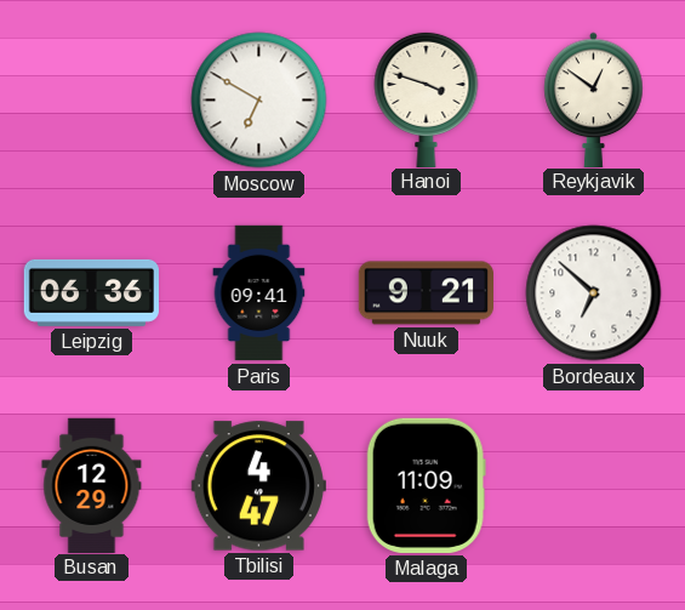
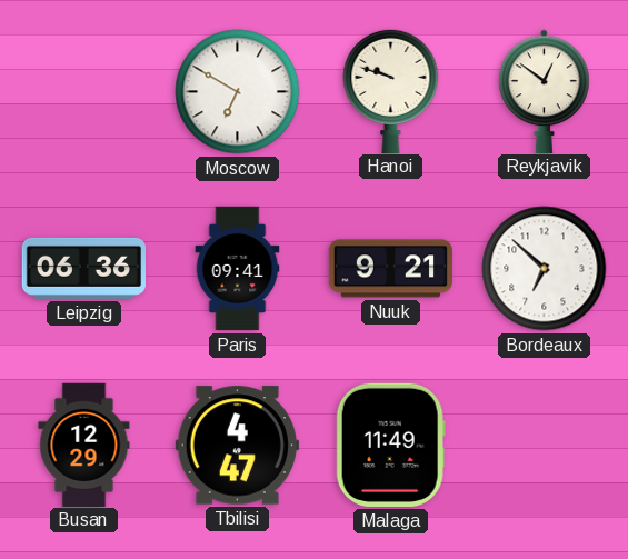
Hanoi: 3:48 -> 9:48 (391, 90)
Malaga: 11:09 -> 11:49 (390, 445)
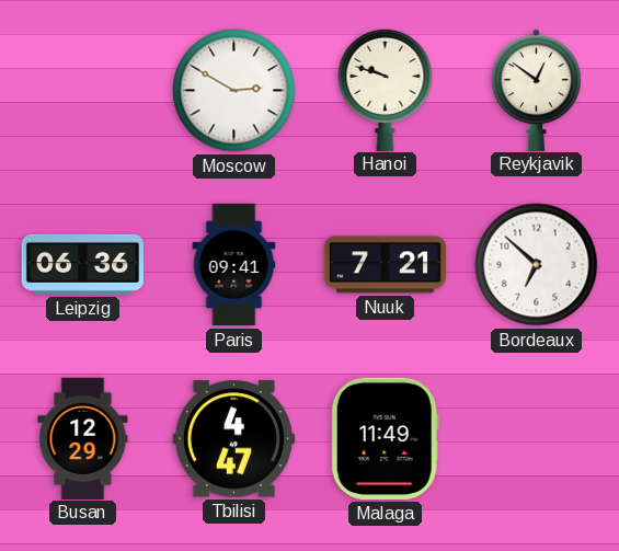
Moscow: 6:50 -> 2:50 (234, 91)
Nuuk: 9:21 -> 7:21 (385, 265)
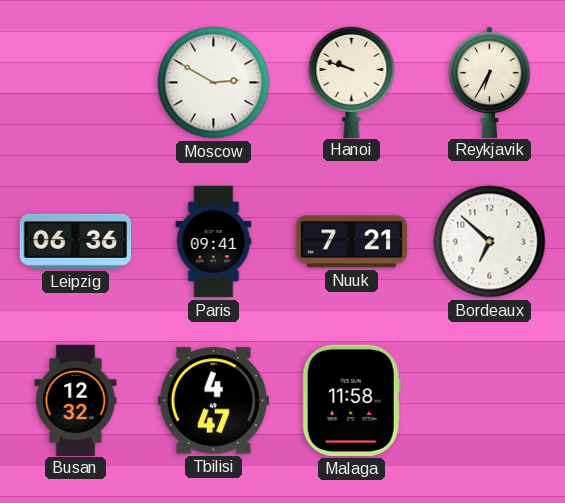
Reykjavik: 12:51 -> 6:35 (490, 82)
Busan: 12:29 -> 12:32 (76, 400)
Malaga: 11:49 -> 11:58 (351, 400)
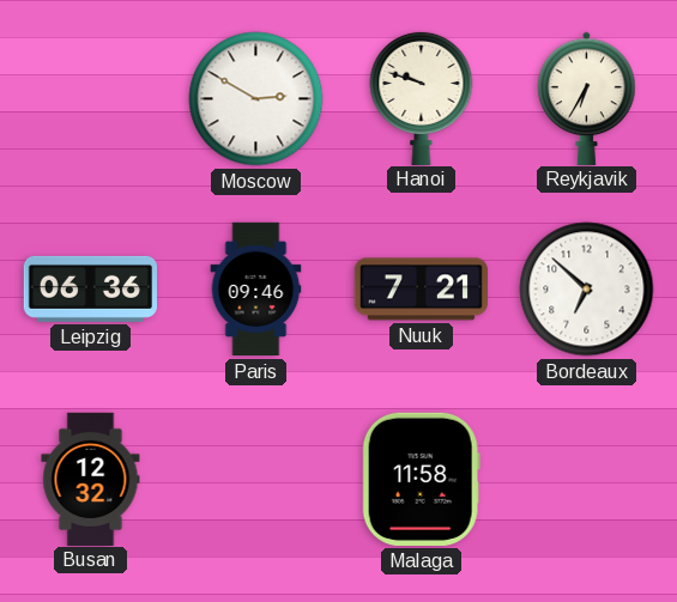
Paris: 09:41 -> 09:46 (256, 290)
Tbilisi: 4:47 -> none (213, 401)
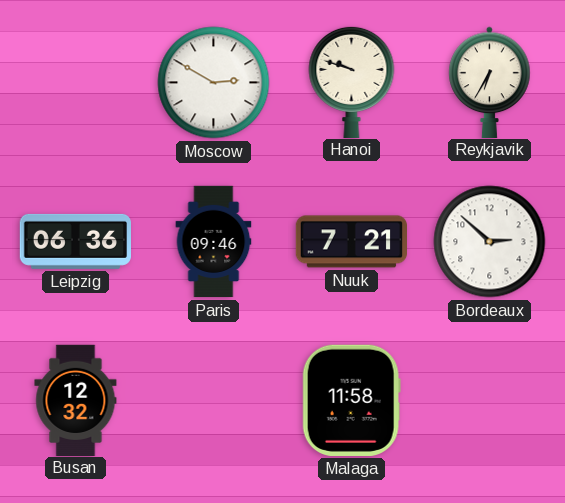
Bordeaux: 6:52 -> 2:52 (490, 242)
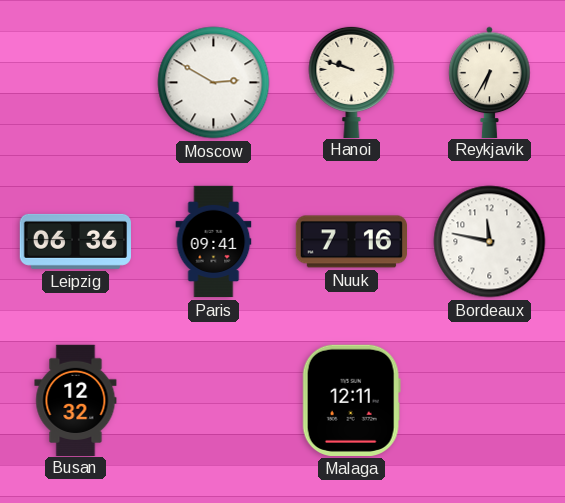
Paris: 09:46 -> 09:41 (214, 242)
Nuuk: 7:21 -> 7:16 (351, 242)
Bordeaux: 2:52 -> 11:47 (490, 242)
Malaga: 11:58 -> 12:11 (351, 400)
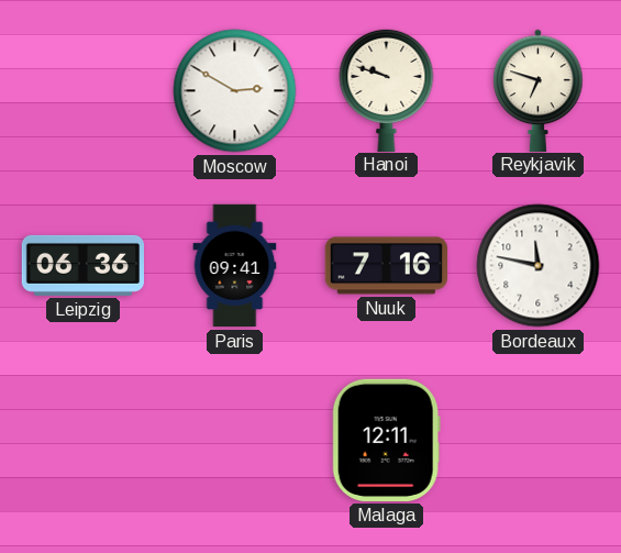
Reykjavik: 6:35 -> 6:48 (539, 90)
Busan: 12:32 -> none (76, 400)
